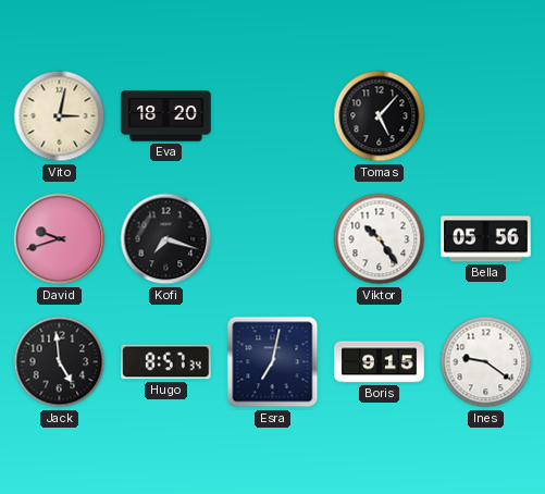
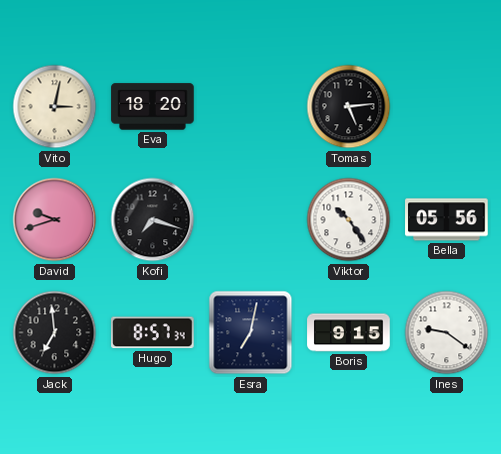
Tomas: 5:07 -> 5:14 (349, 107)
Jack: 4:59 -> 6:59 (55, 333)
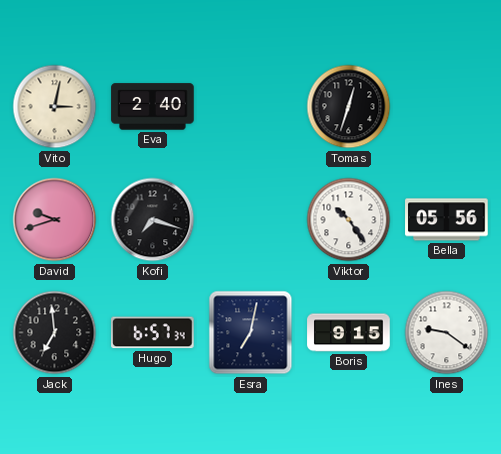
Eva: 18:20 -> 2:40 (153, 107)
Tomas: 5:14 -> 12:33 (349, 107)
Hugo: 8:57 -> 6:57 (153, 333)
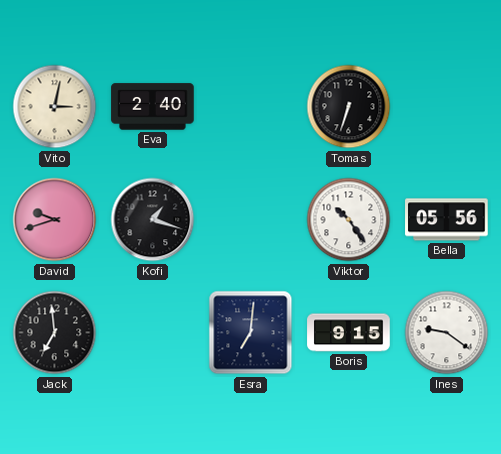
Tomas: 12:33 -> 6:33 (349, 107)
Kofi: 7:18 -> 1:18 (153, 220)
Hugo: 6:57 -> none (153, 333)
Esra: 7:02 -> 7:01 (251, 333)
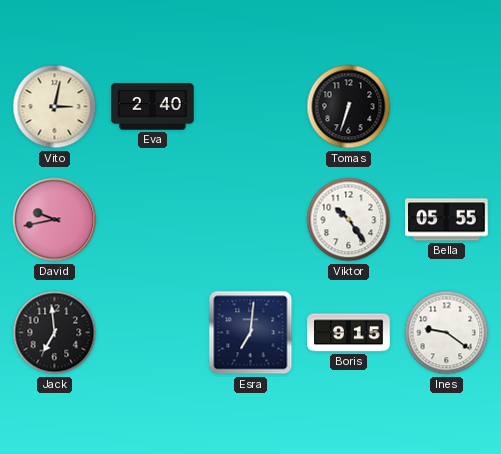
David: 9:42 -> 9:43 (55, 220)
Kofi: 1:18 -> none (153, 220)
Bella: 05:56 -> 05:55 (447, 220)
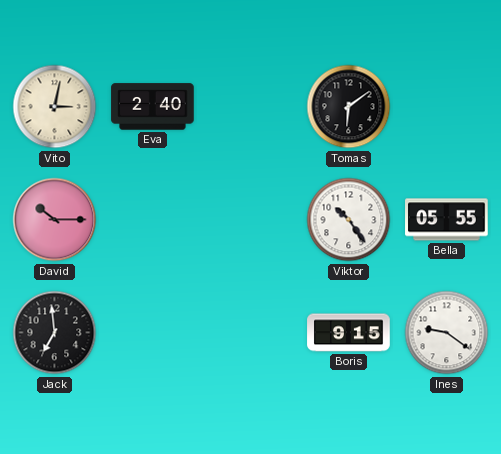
Tomas: 6:33 -> 6:09 (349, 107)
David: 9:43 -> 10:15 (55, 220)
Esra: 7:01 -> none (251, 333)
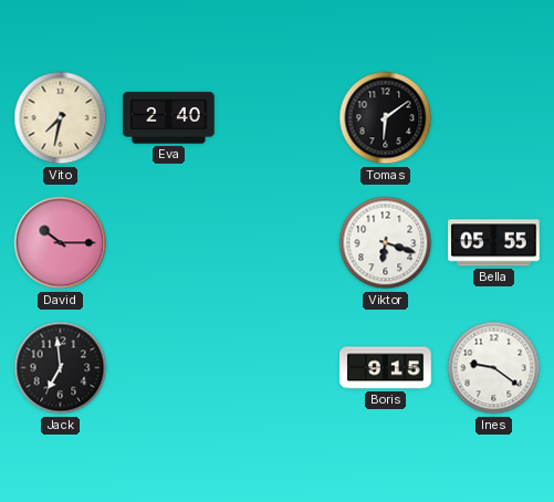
Vito: 3:02 -> 7:32 (61, 118)
Viktor: 10:24 -> 6:18 (386, 243)
